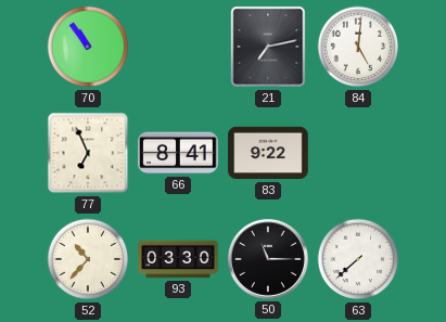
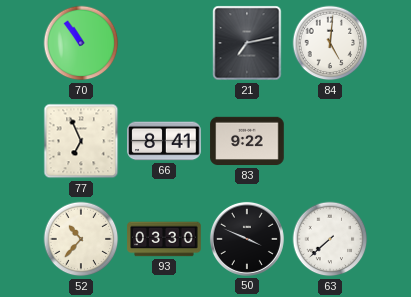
50: 11:15 -> 3:49 (247, 239)
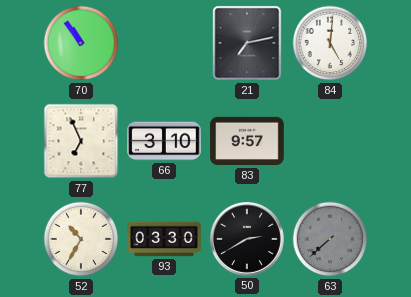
66: 8:41 -> 3:10 (164, 141)
83: 9:22 -> 9:57 (247, 141)
52: 10:37 -> 10:35 (81, 239)
50: 3:49 -> 2:40 (247, 239)
63 dial: white -> grey (330, 239)
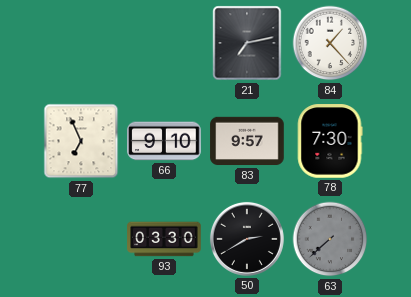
70: 10:54 -> none (81, 43)
84: 5:01 -> 1:23 (330, 43)
66: 3:10 -> 9:10 (164, 141)
78: none -> 7:30 (330, 141)
52: 10:35 -> none (81, 239)
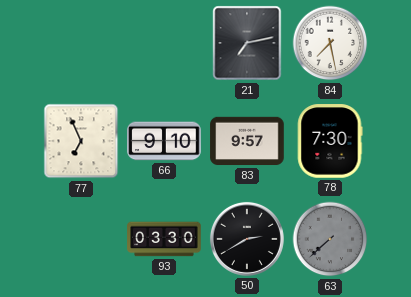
84: 1:23 -> 7:28 (330, 43)
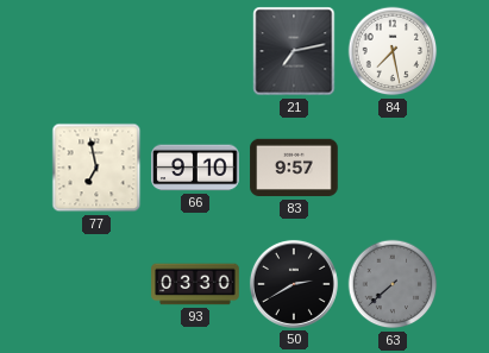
77: 6:56 -> 6:58 (96, 168)
78: 7:30 -> none (330, 141)
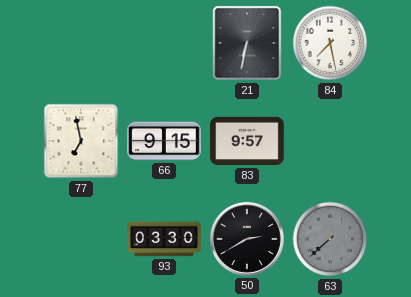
21: 7:13 -> 6:32 (247, 43)
66: 9:10 -> 9:15 (164, 141)
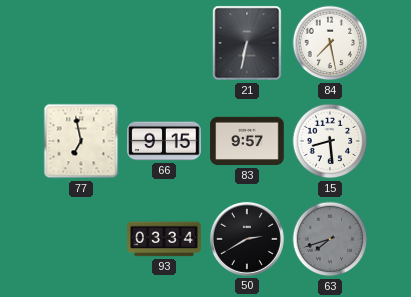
15: none -> 8:29 (330, 141)
93: 03:30 -> 03:34 (164, 239)
63: 7:38 -> 7:42 (330, 239)
